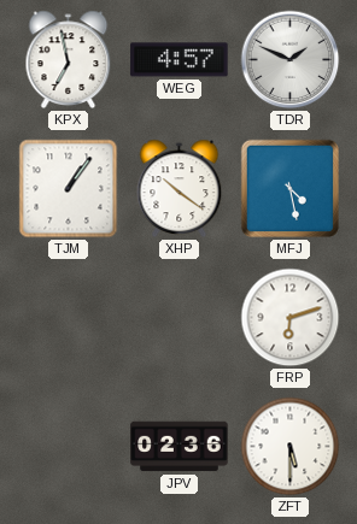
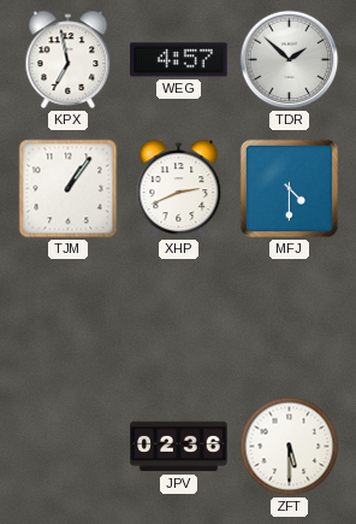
TDR: 1:49 -> 1:52 (290, 60)
XHP: 10:21 -> 2:41 (179, 189)
MFJ: 4:28 -> 4:30 (289, 188)
FRP: 6:12 -> none (291, 318)
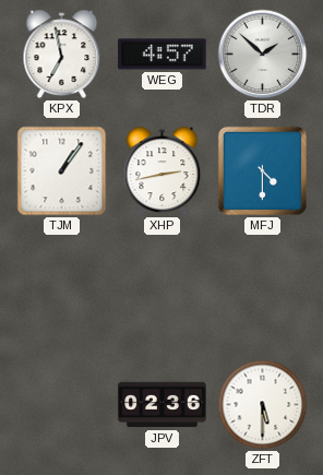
XHP: 2:41 -> 2:43 (163, 171)
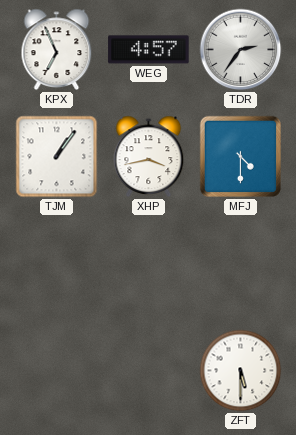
KPX: 6:58 -> 6:56 (57, 50)
TDR: 1:52 -> 2:36 (241, 50)
XHP: 2:43 -> 3:43 (149, 157)
JPV: 02:36 -> none (163, 405)
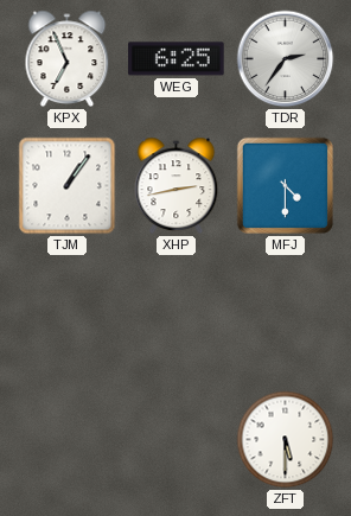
WEG: 4:57 -> 6:25 (177, 59)
XHP: 3:43 -> 2:43 (177, 186)
